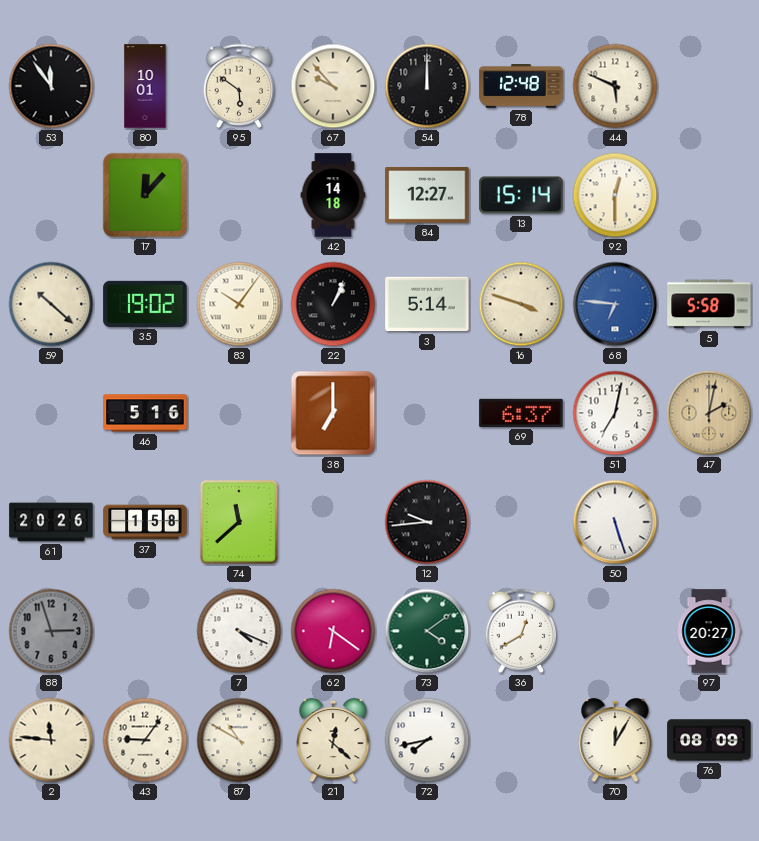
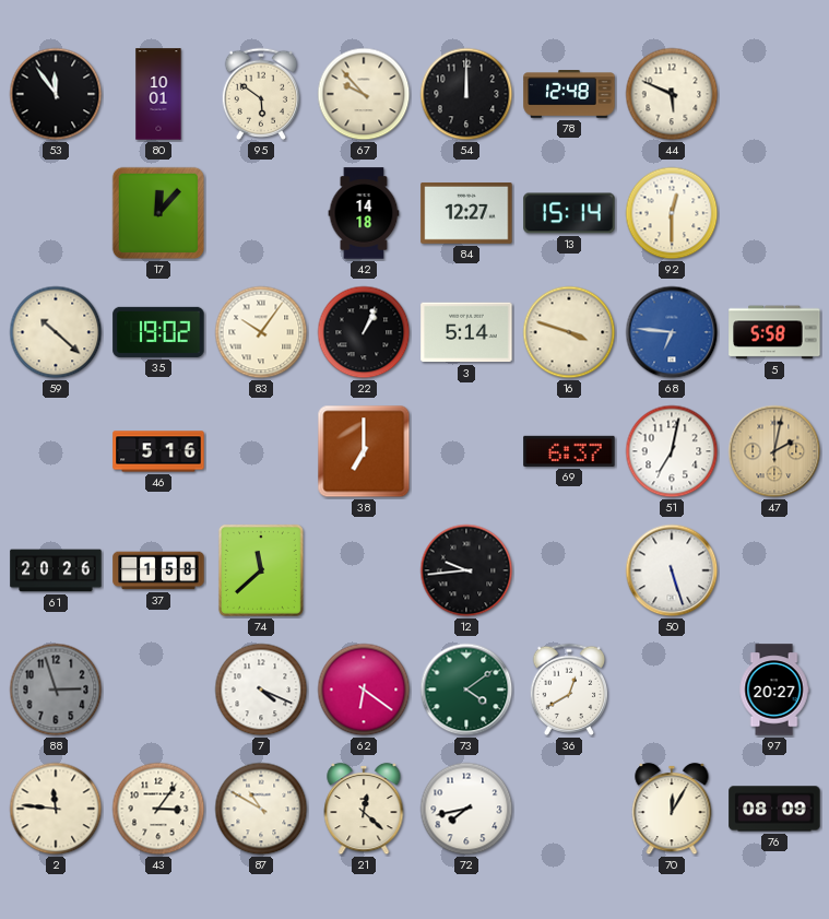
43: 9:06 -> 3:06 (158, 809)
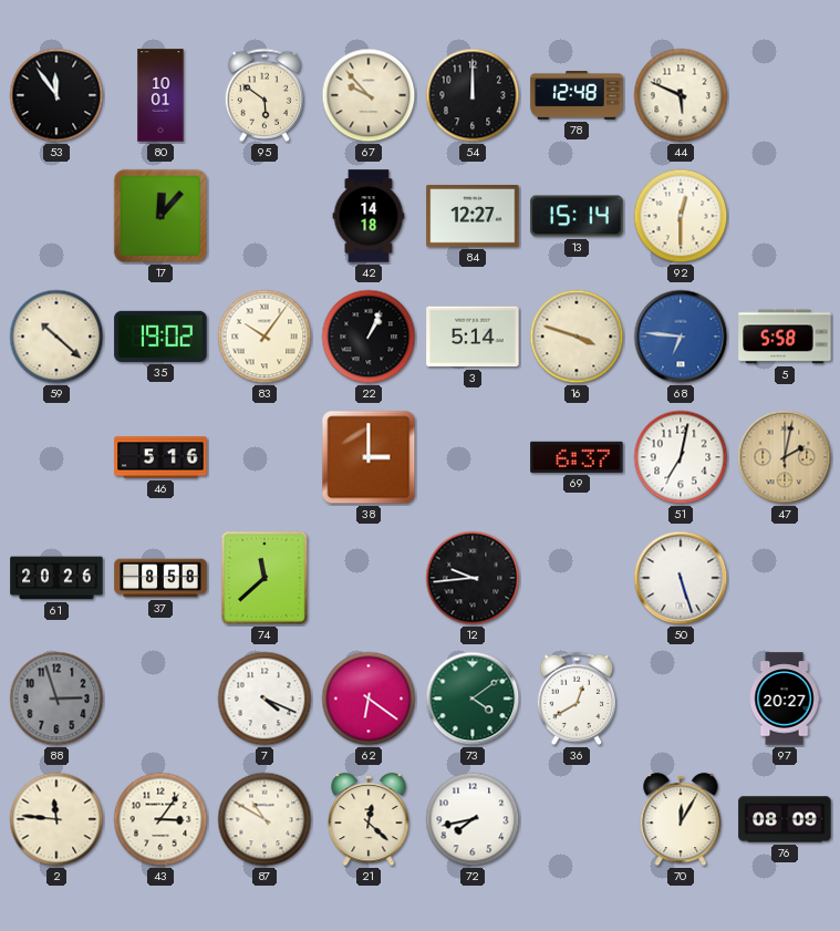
38: 7:00 -> 3:00 (369, 457)
37: 1:58 -> 8:58 (160, 578)
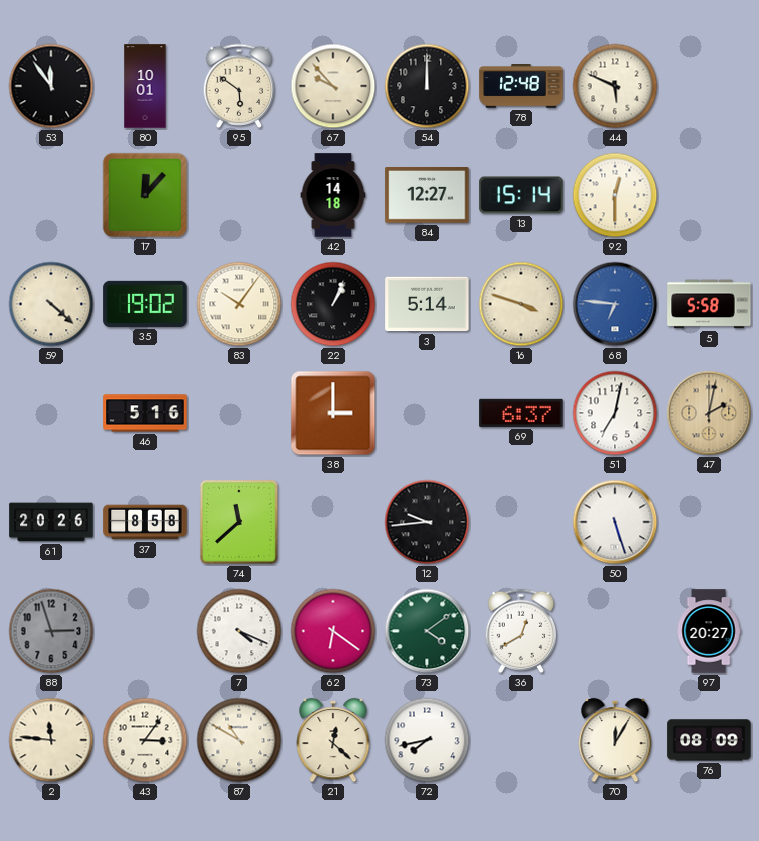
59: 10:22 -> 4:22 (51, 304)
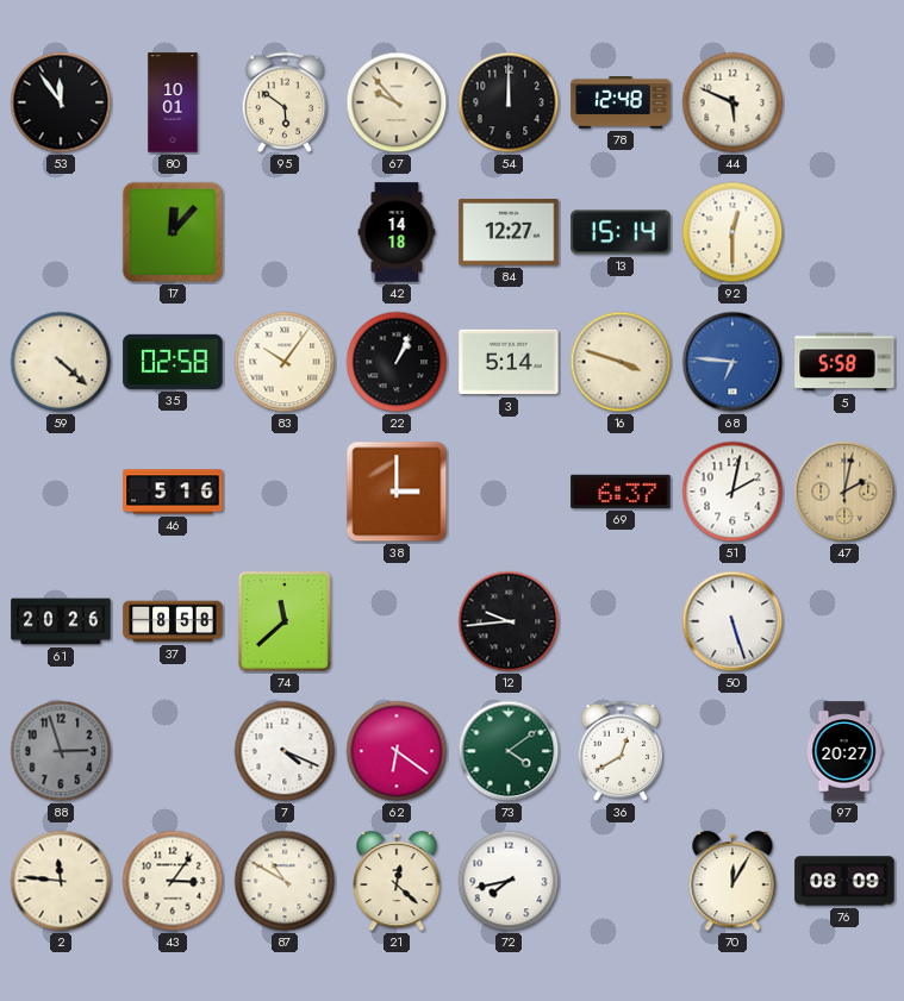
35: 19:02 -> 02:58 (173, 362)
51: 7:02 -> 2:02 (732, 492)
